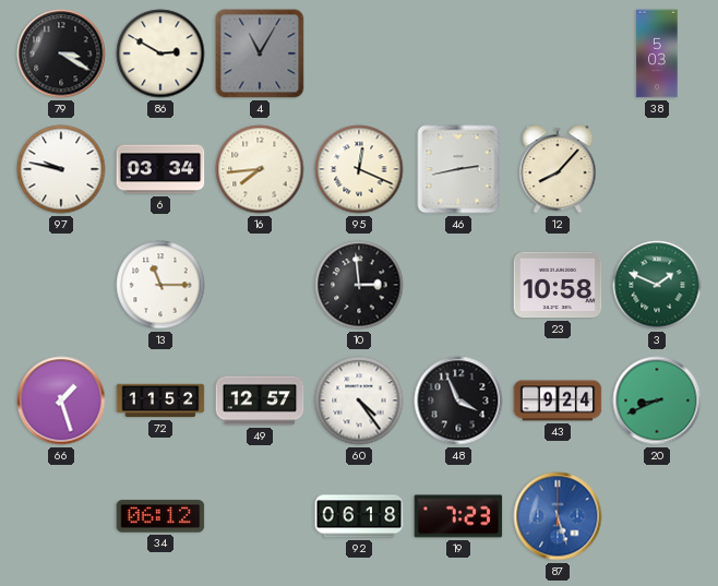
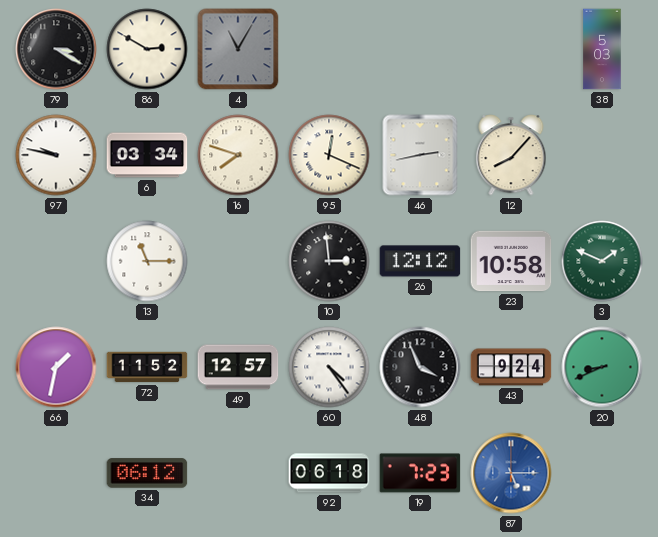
16: 7:44 -> 7:48 (238, 155)
26: none -> 12:12 (420, 261)
66: 1:27 -> 1:32 (56, 367)
87: 5:27 -> 5:15 (511, 473)
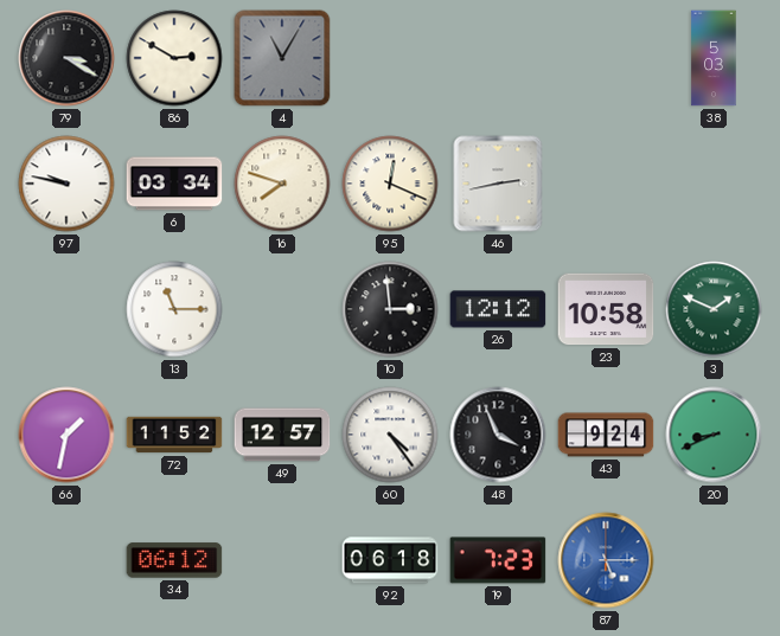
12: 8:07 -> none (511, 155)
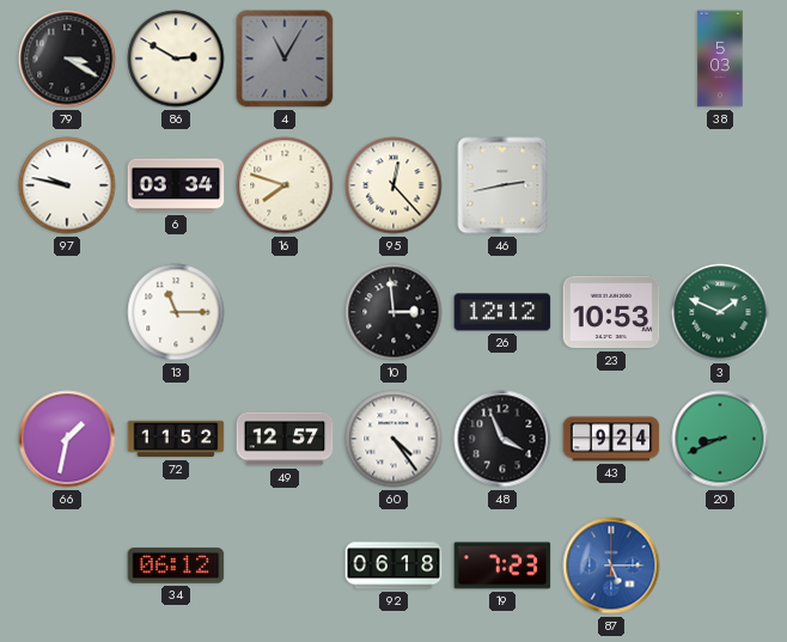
95: 12:19 -> 12:23 (393, 185)
23: 10:58 -> 10:53 (611, 312)
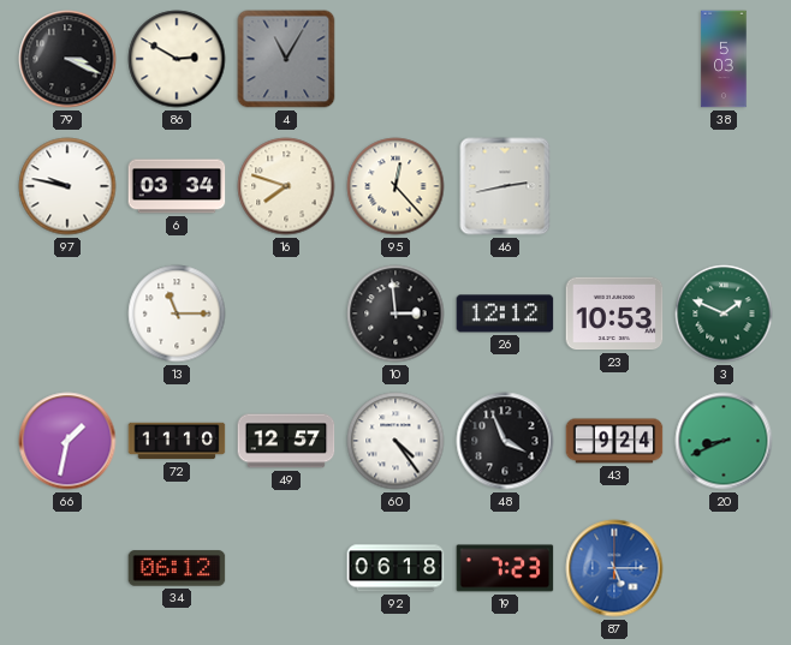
79: 3:20 -> 3:19 (67, 59)
72: 11:52 -> 11:10 (177, 441)
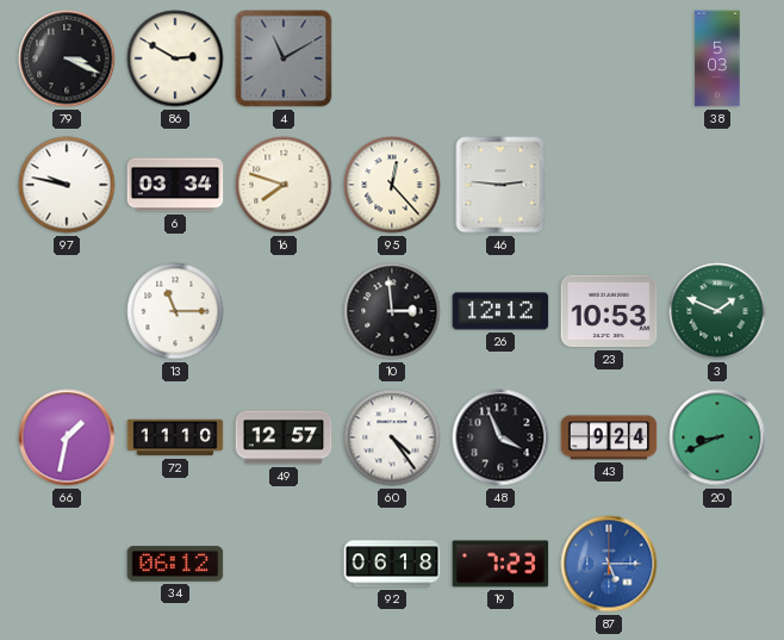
4: 11:05 -> 11:10 (284, 58)
46: 2:43 -> 2:46 (500, 185)
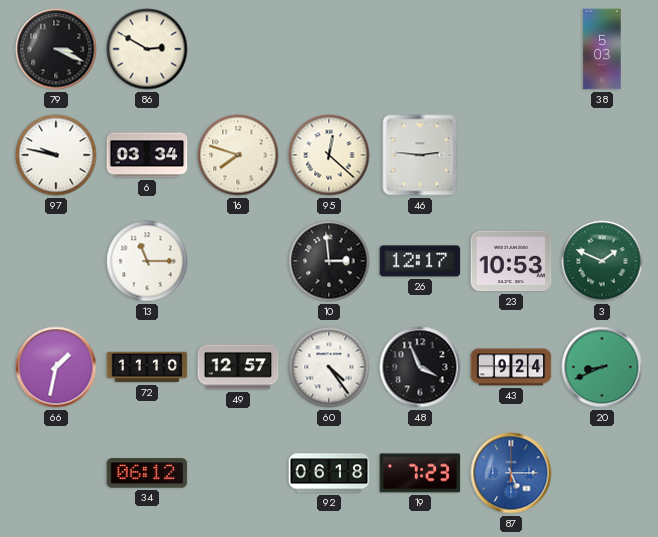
4: 11:10 -> none (284, 58)
95: 12:23 -> 12:22 (329, 155)
26: 12:12 -> 12:17 (420, 261)
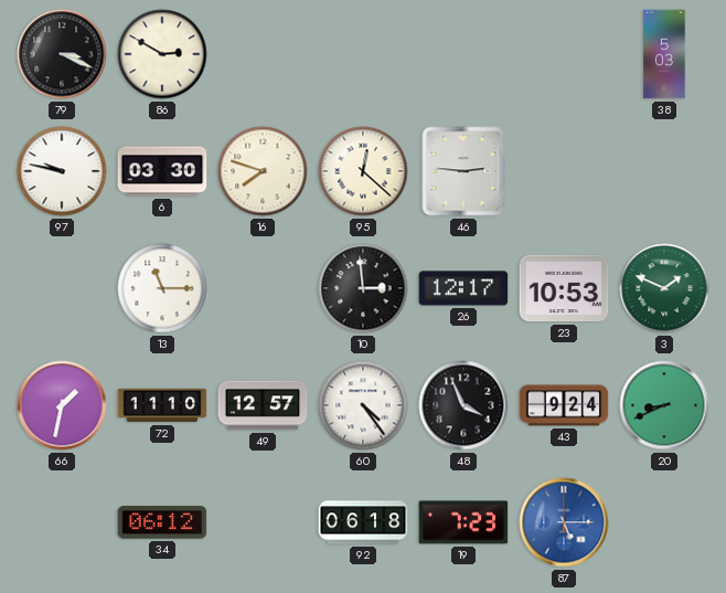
6: 03:34 -> 03:30 (162, 171)
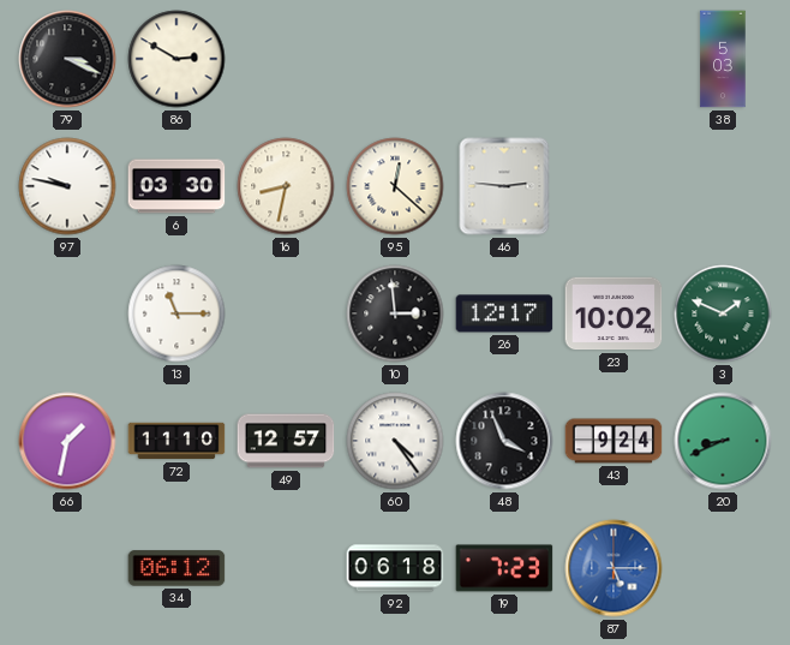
16: 7:48 -> 8:32 (286, 186)
23: 10:53 -> 10:02 (614, 313)
